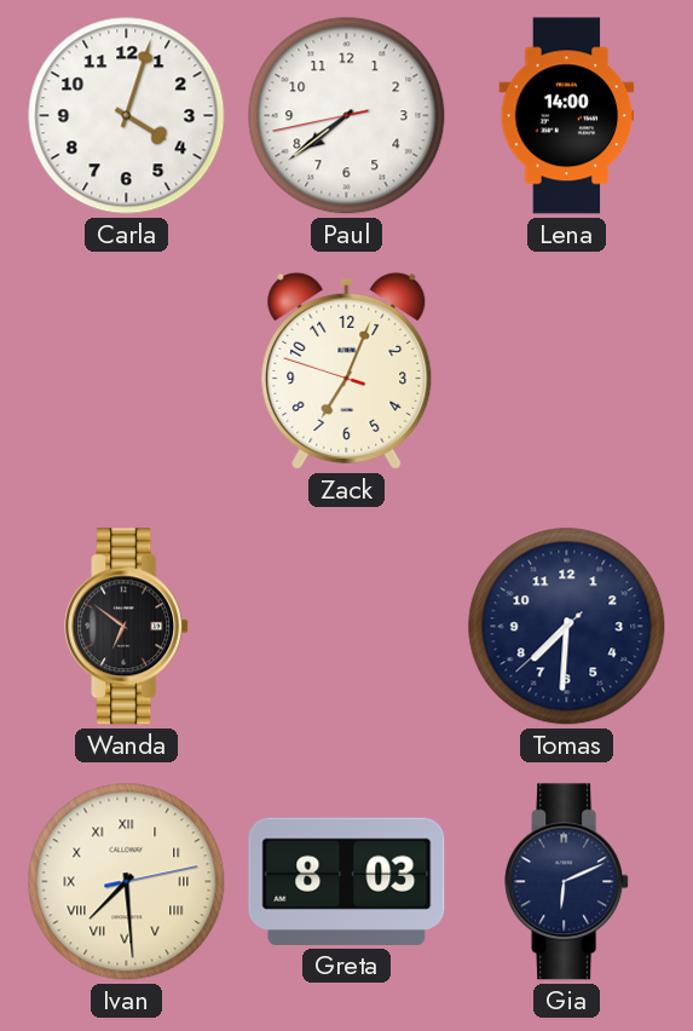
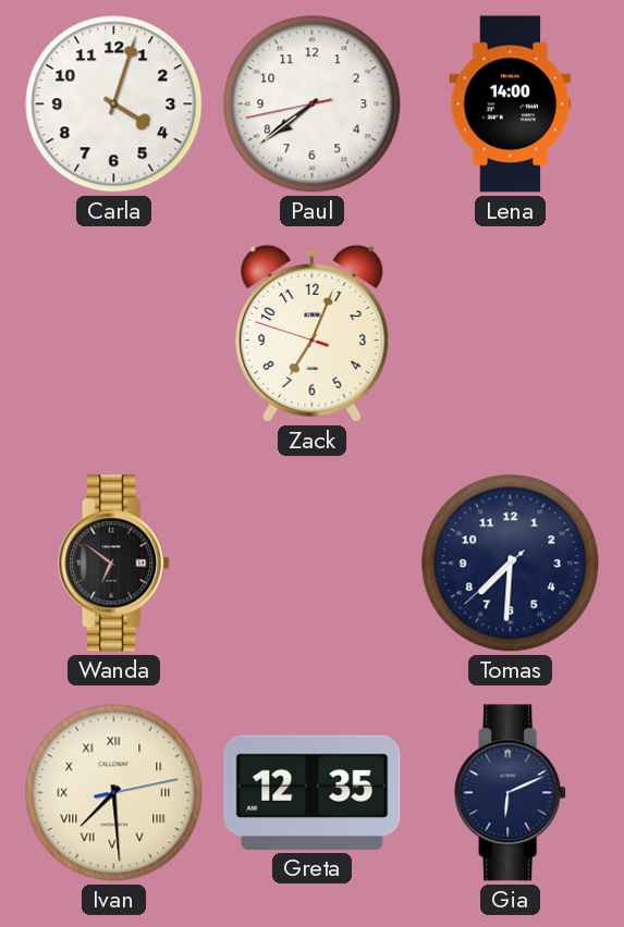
Greta: 8:03 -> 12:35 (313, 792)
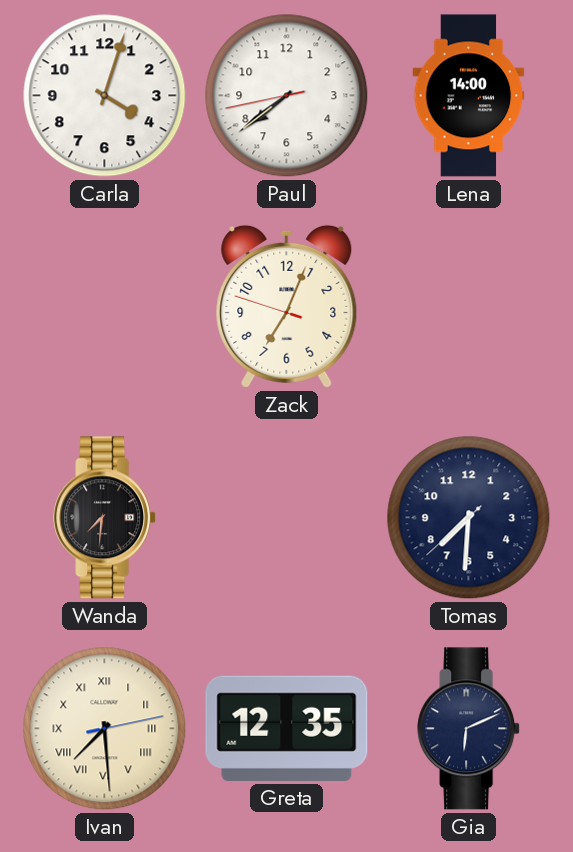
Wanda: 6:51 -> 7:31 (105, 518)
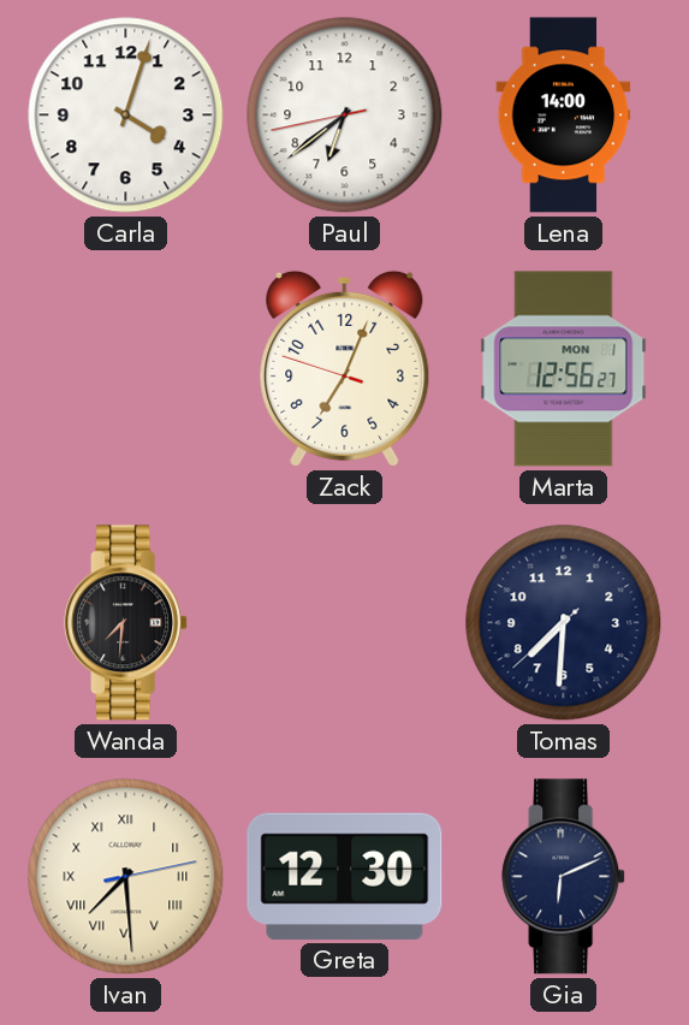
Paul: 7:38 -> 6:38 (345, 115)
Marta: none -> 12:56 (564, 369)
Greta: 12:35 -> 12:30 (345, 876)
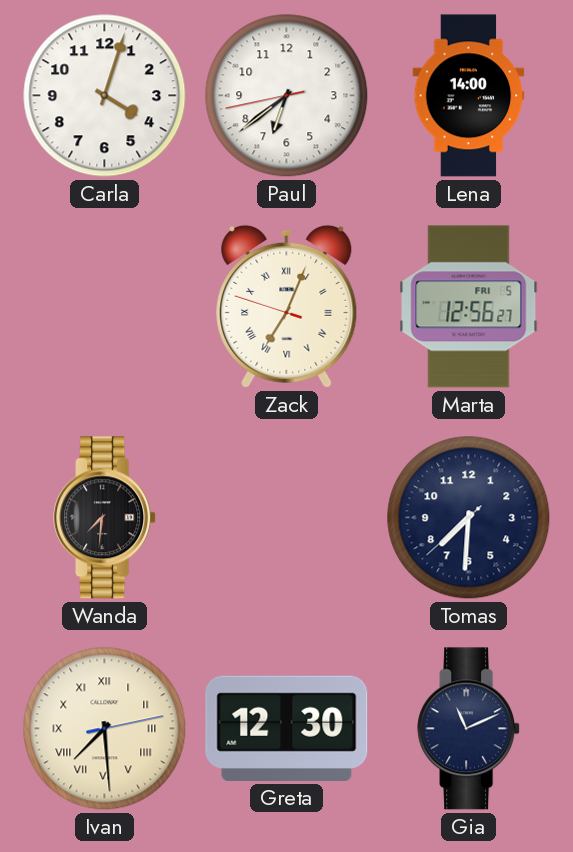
Zack numerals: Arabic -> Roman (287, 306)
Marta date: MON 1 -> FRI 5 (469, 307)
Gia: 6:11 -> 11:11 (469, 729)
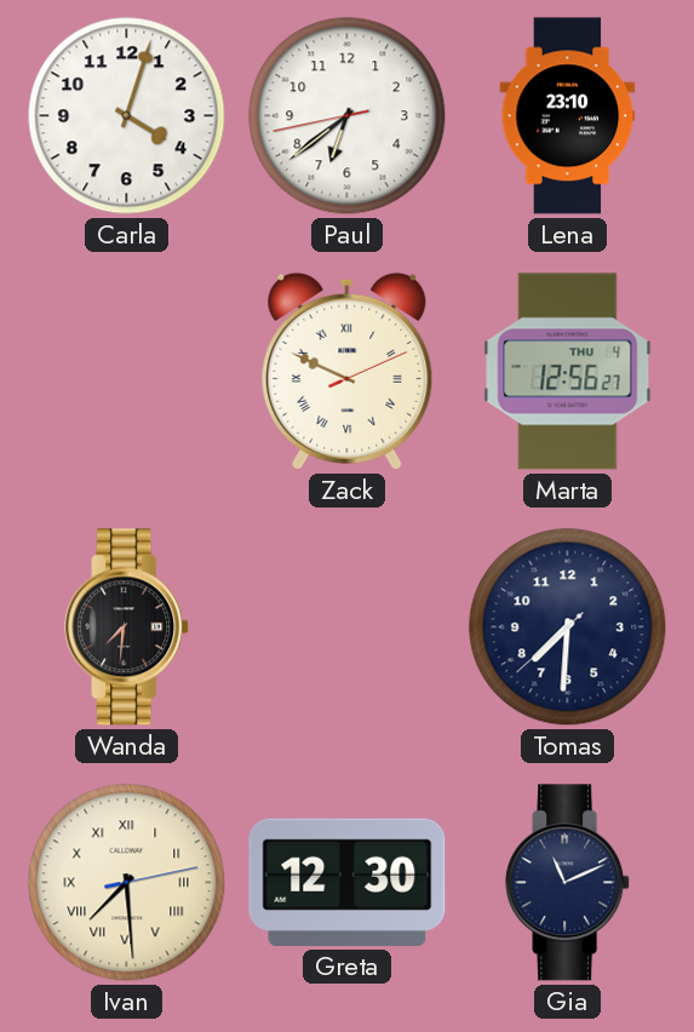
Lena: 14:00 -> 23:10 (568, 116)
Zack: 7:03 -> 9:49 (348, 371)
Marta date: FRI 5 -> THU 4 (568, 372)
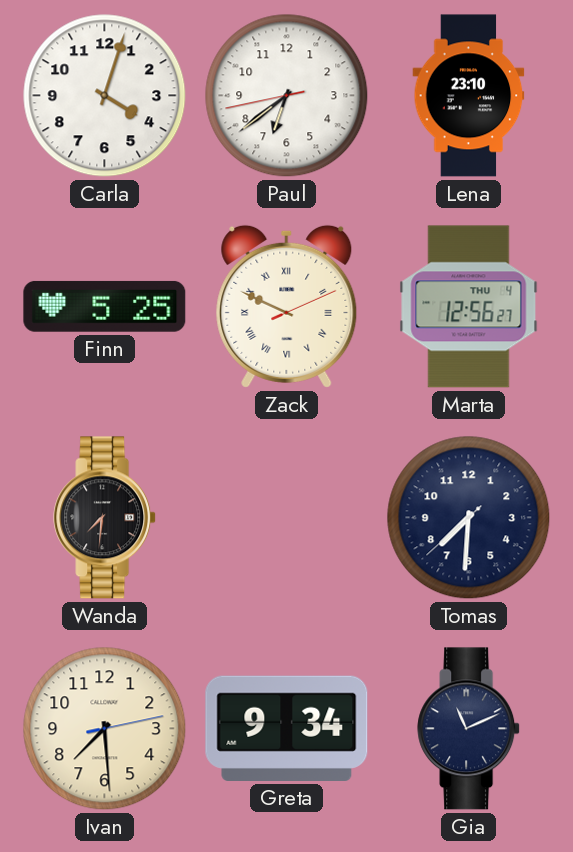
Finn: none -> 5:25 (105, 306)
Ivan numerals: Roman -> Arabic (105, 729)
Greta: 12:30 -> 9:34 (287, 728)
